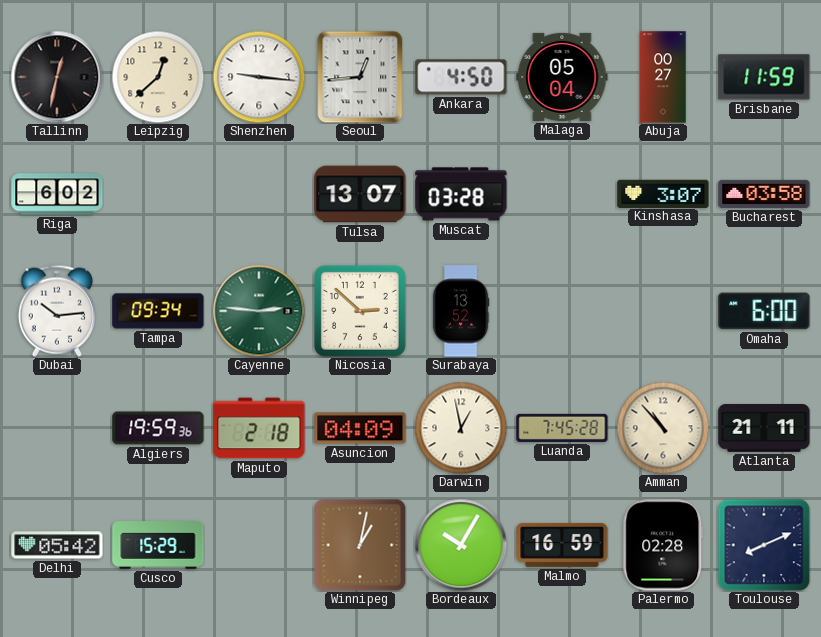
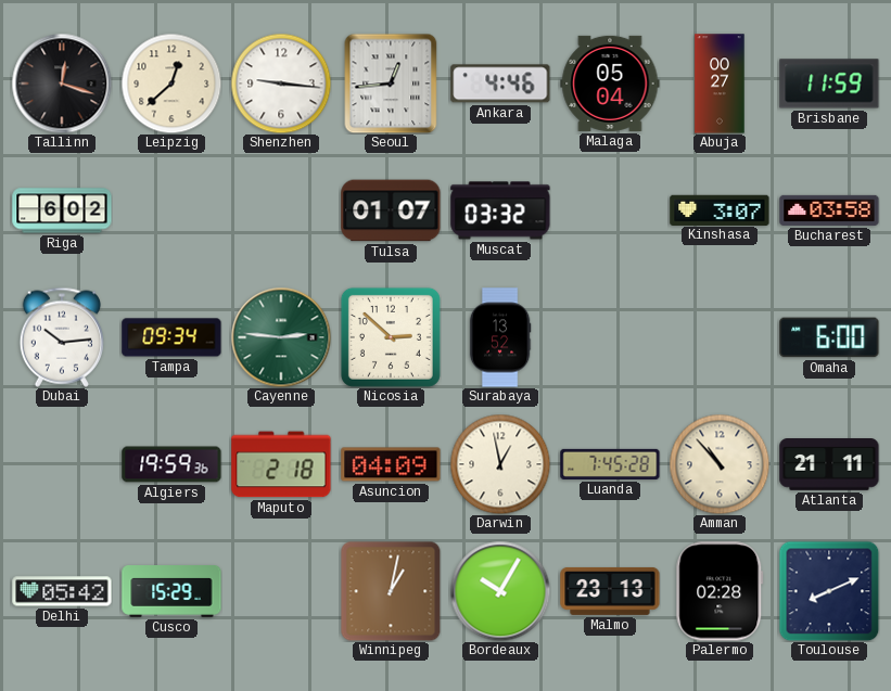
Tallinn: 12:32 -> 12:18 (62, 84)
Ankara: 4:50 -> 4:46 (500, 84)
Tulsa: 13:07 -> 01:07 (391, 210)
Muscat: 03:28 -> 03:32 (500, 210)
Malmo: 16:59 -> 23:13 (610, 591)
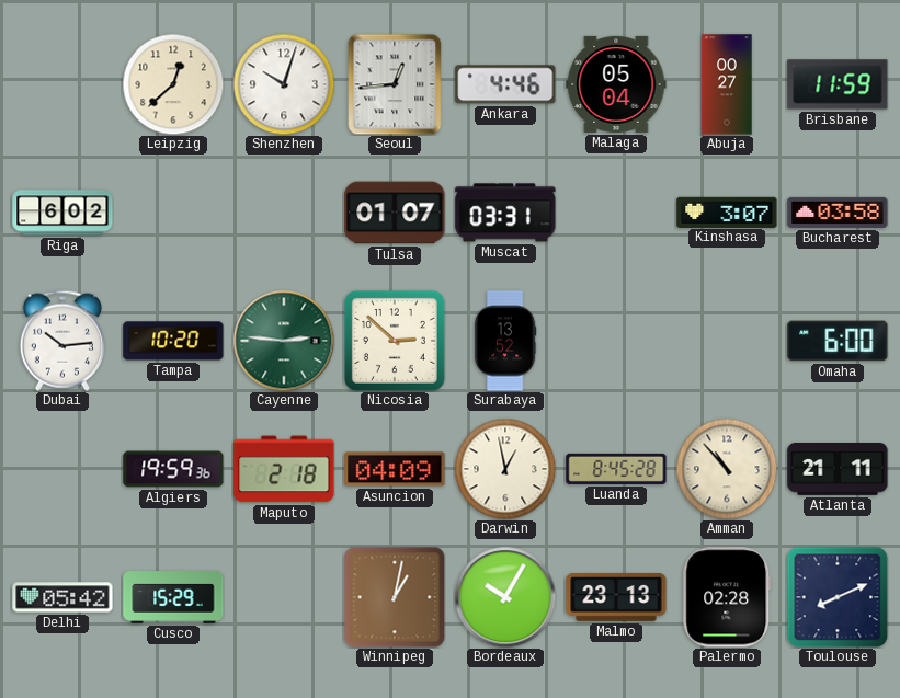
Tallinn: 12:18 -> none (62, 84)
Shenzhen: 9:16 -> 10:03 (284, 84)
Muscat: 03:32 -> 03:31 (505, 213)
Tampa: 09:34 -> 10:20 (173, 341)
Luanda: 7:45 -> 8:45 (616, 469)
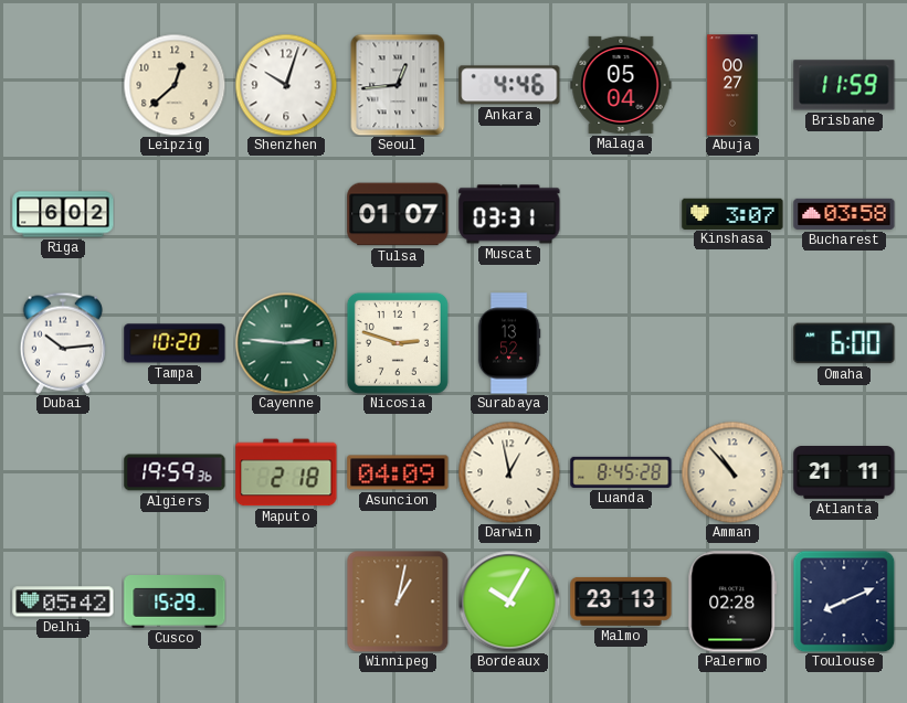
Nicosia: 2:52 -> 2:48 (398, 343)
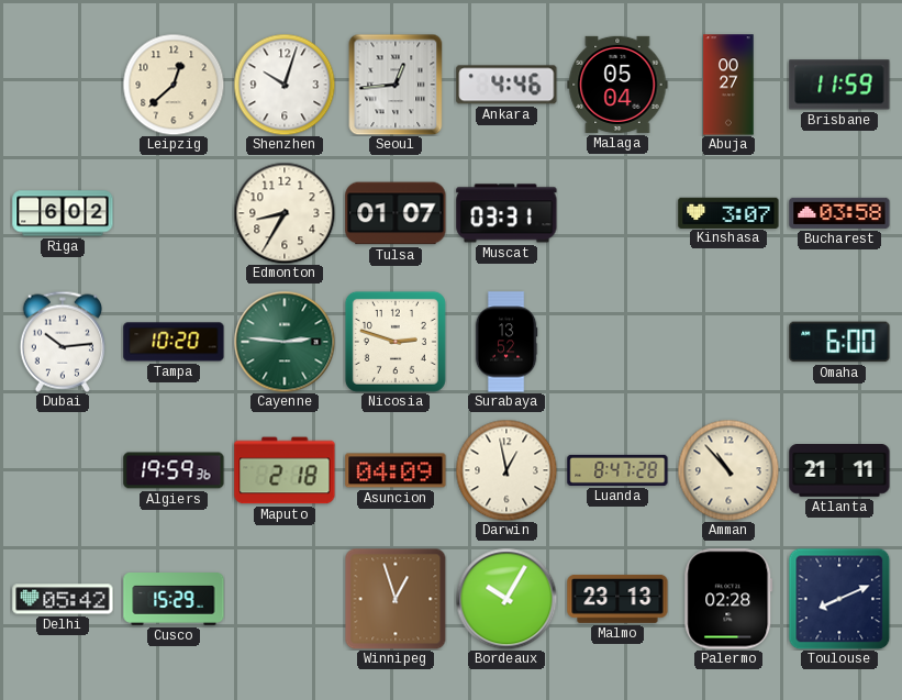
Edmonton: none -> 8:35 (285, 213)
Luanda: 8:45 -> 8:47 (617, 470)
Winnipeg: 1:02 -> 12:57 (396, 599)
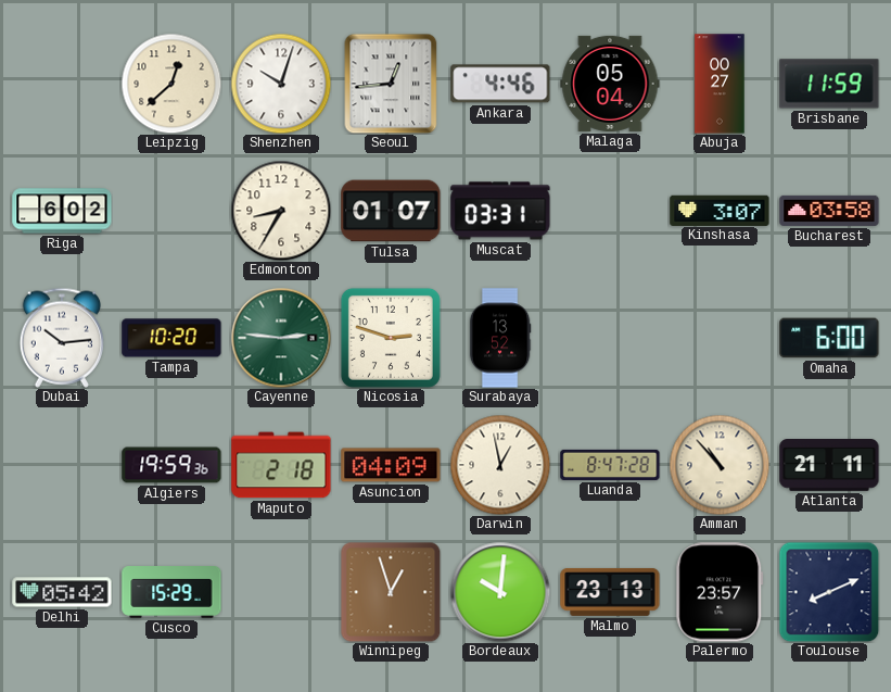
Bordeaux: 10:05 -> 10:01 (500, 592)
Palermo: 02:28 -> 23:57 (720, 592)
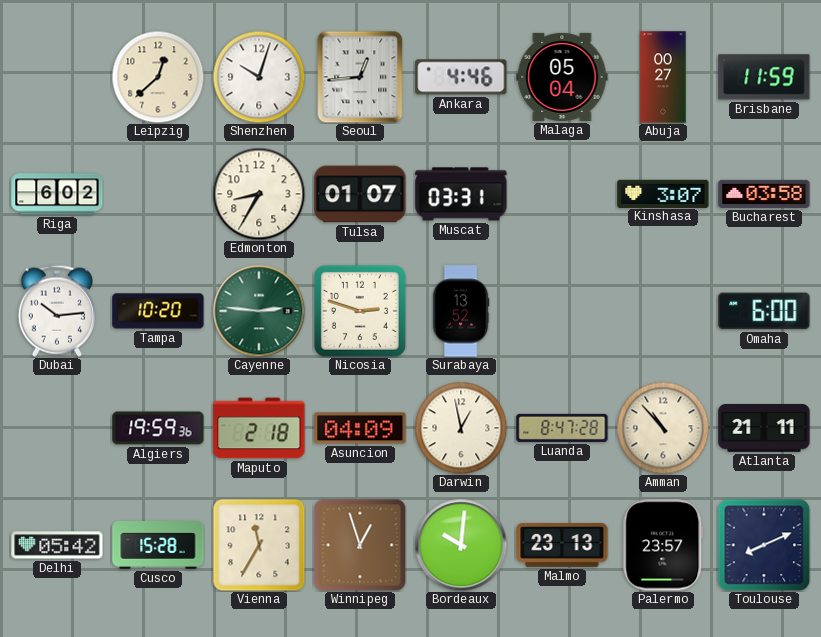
Cusco: 15:29 -> 15:28 (158, 546)
Vienna: none -> 11:35 (259, 545)
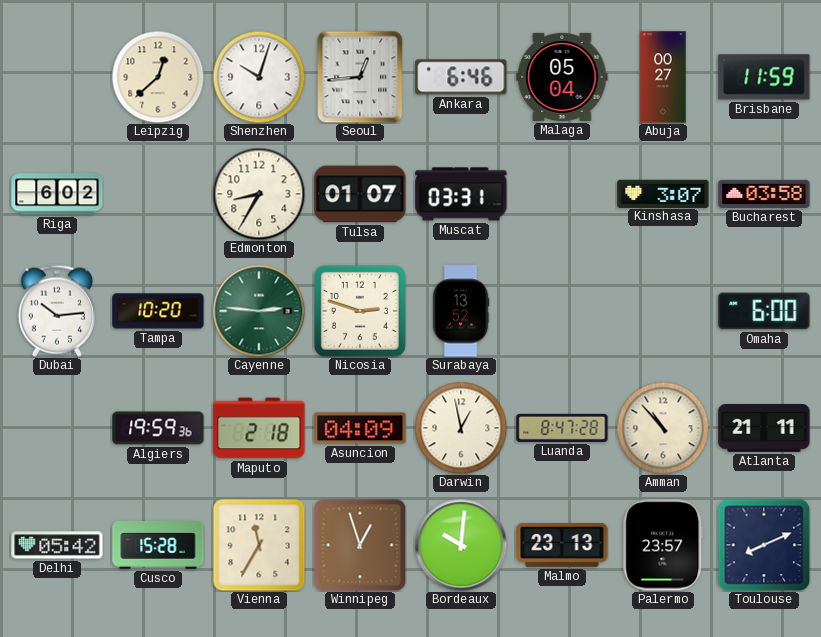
Ankara: 4:46 -> 6:46 (461, 77)
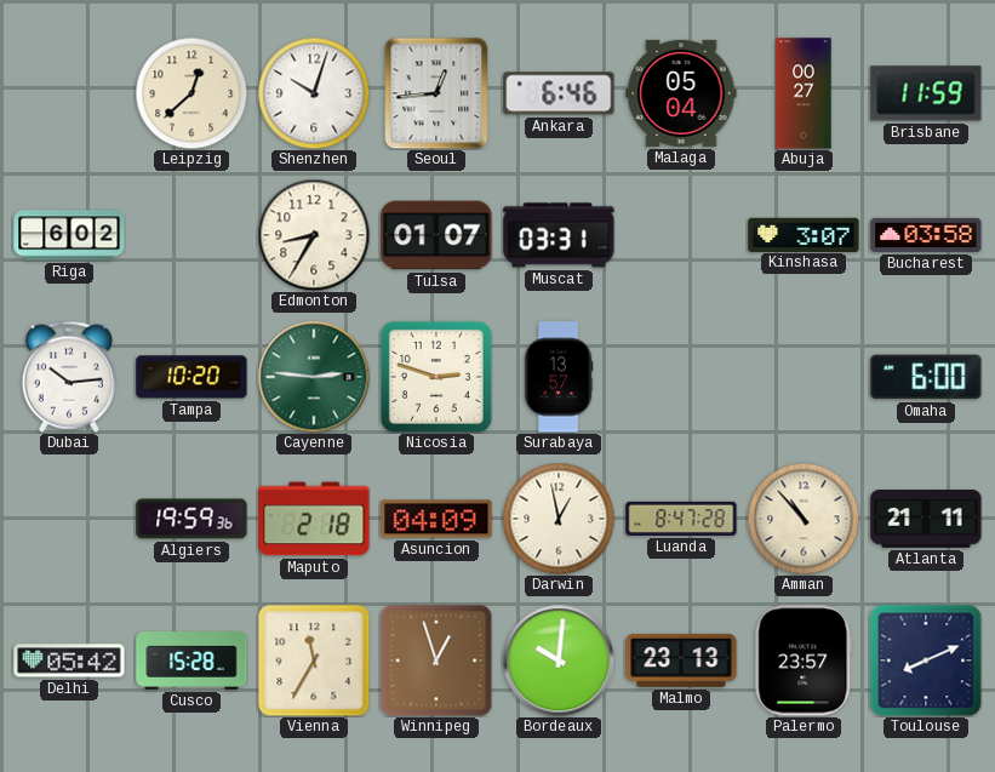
Surabaya: 13:52 -> 13:57 (559, 377)
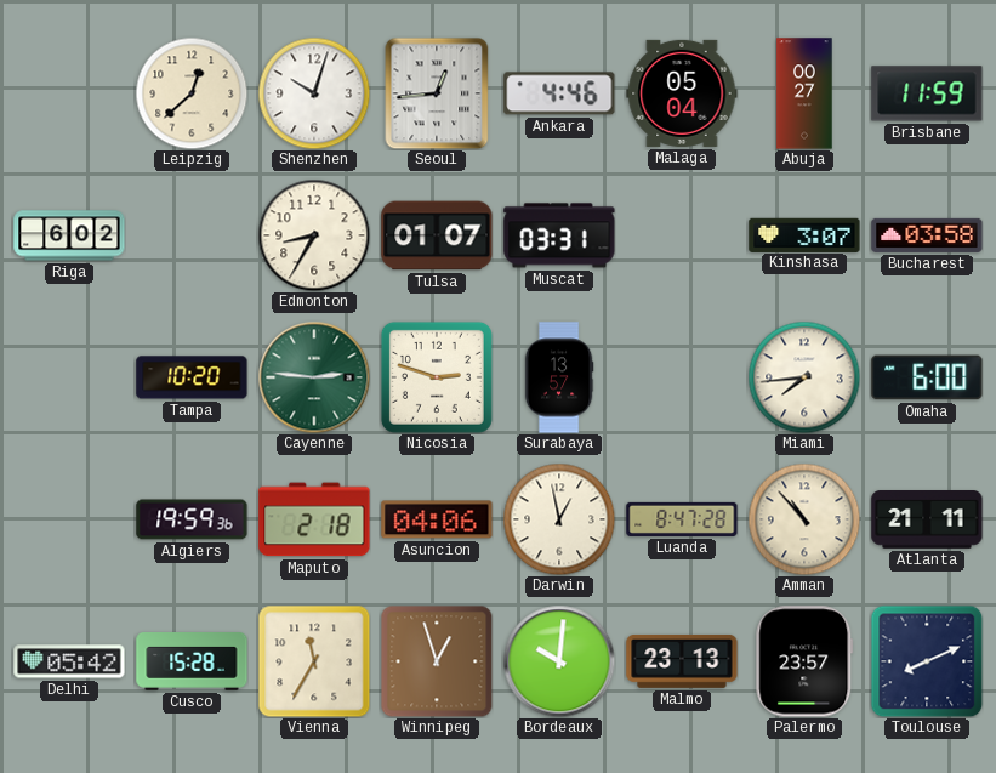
Ankara: 6:46 -> 4:46 (559, 93)
Dubai: 10:14 -> none (68, 377)
Miami: none -> 7:44 (804, 377)
Asuncion: 04:09 -> 04:06 (437, 519)
